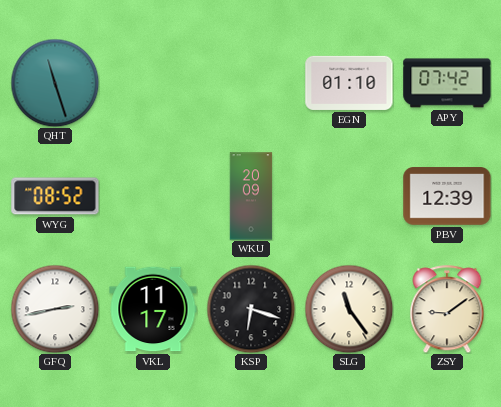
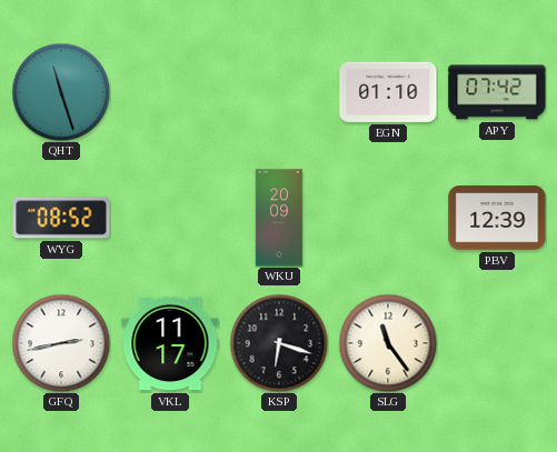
ZSY: 9:09 -> none (447, 309)
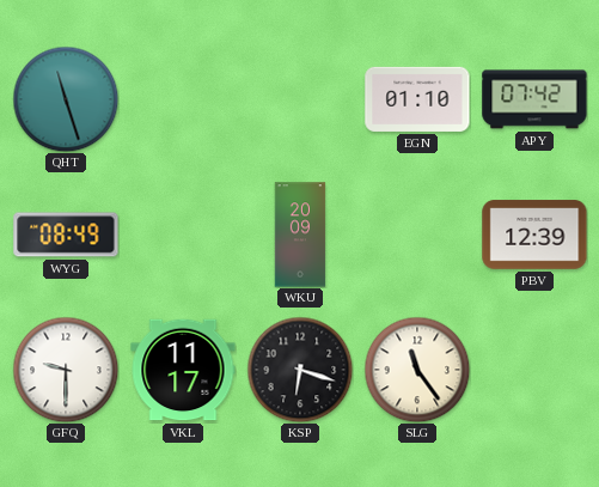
WYG: 08:52 -> 08:49 (66, 235)
GFQ: 2:43 -> 9:30 (66, 370)
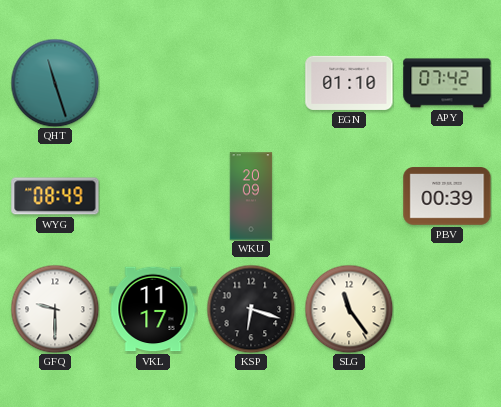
PBV: 12:39 -> 00:39 (447, 196)
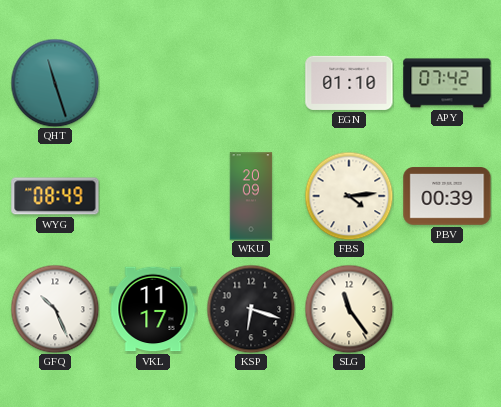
FBS: none -> 4:14 (349, 196)
GFQ: 9:30 -> 10:26 (55, 309)
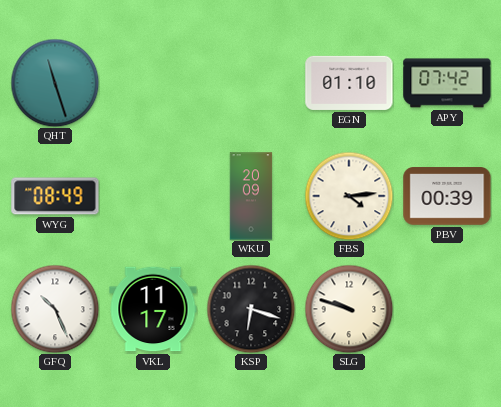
SLG: 11:24 -> 9:48 (349, 309)
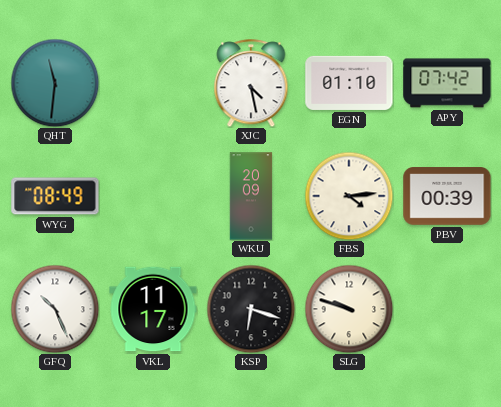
QHT: 11:27 -> 11:31 (55, 83)
XJC: none -> 4:28 (251, 83)
